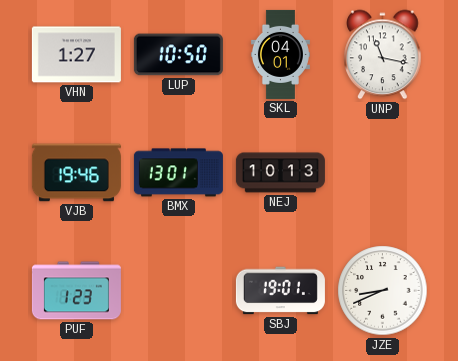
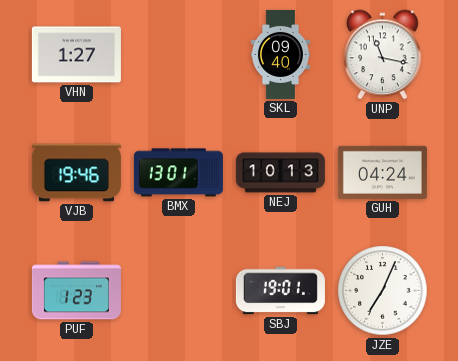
LUP: 10:50 -> none (178, 55)
SKL: 04:01 -> 09:40 (280, 54)
GUH: none -> 04:24 (382, 172)
JZE: 8:41 -> 7:04 (383, 291)
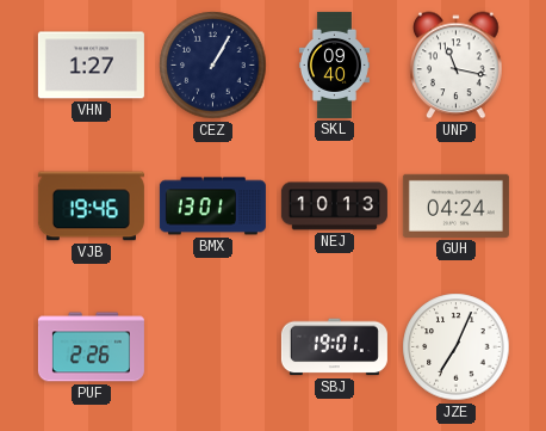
CEZ: none -> 1:05 (213, 66)
PUF: 1:23 -> 2:26 (91, 347)
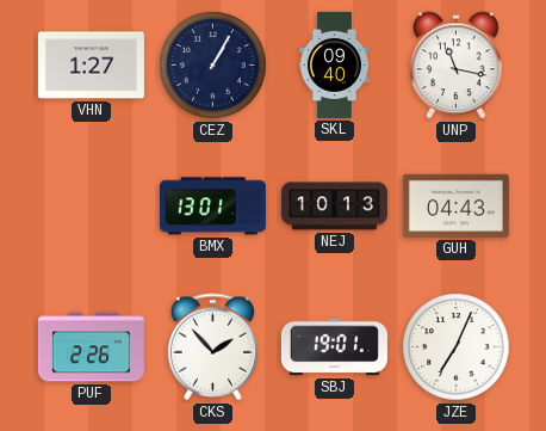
VJB: 19:46 -> none (91, 207)
GUH: 04:24 -> 04:43 (455, 205)
CKS: none -> 1:53 (212, 347)
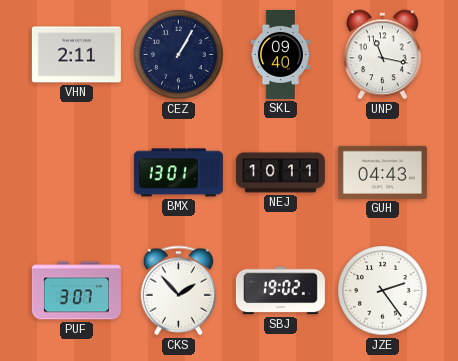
VHN: 1:27 -> 2:11 (76, 55)
NEJ: 10:13 -> 10:11 (280, 173)
PUF: 2:26 -> 3:07 (76, 291)
SBJ: 19:01 -> 19:02 (280, 291)
JZE: 7:04 -> 2:24 (383, 291)
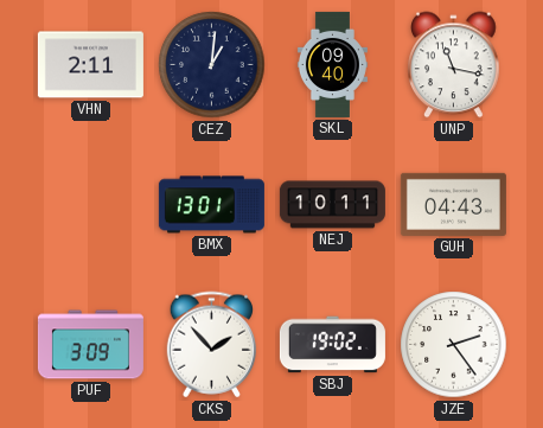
CEZ: 1:05 -> 1:01 (212, 65)
PUF: 3:07 -> 3:09 (90, 345)
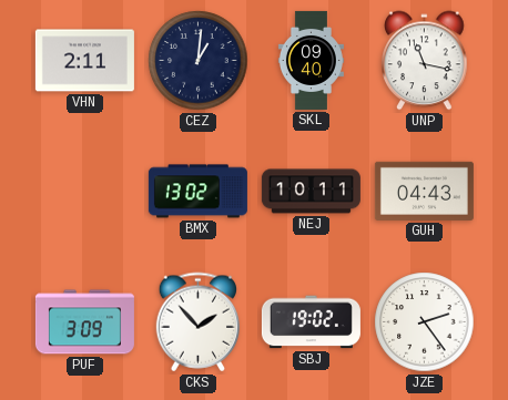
BMX: 13:01 -> 13:02 (197, 192)
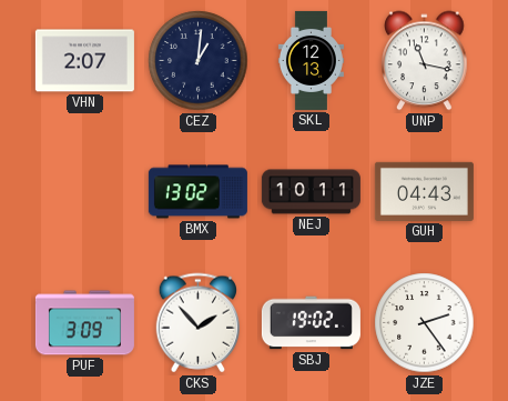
VHN: 2:11 -> 2:07 (84, 61)
SKL: 09:40 -> 12:13 (311, 60)
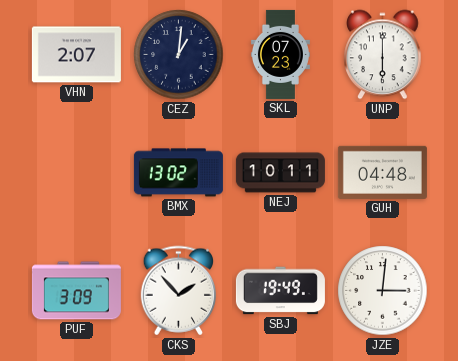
SKL: 12:13 -> 07:23 (280, 54)
UNP: 11:17 -> 6:00 (383, 55)
GUH: 04:43 -> 04:48 (382, 172)
SBJ: 19:02 -> 19:49 (280, 291)
JZE: 2:24 -> 3:01 (383, 291)
